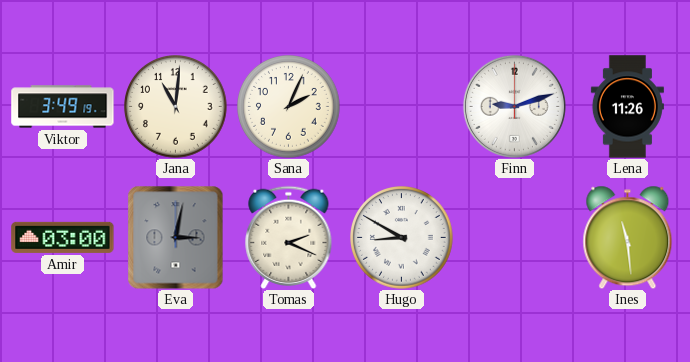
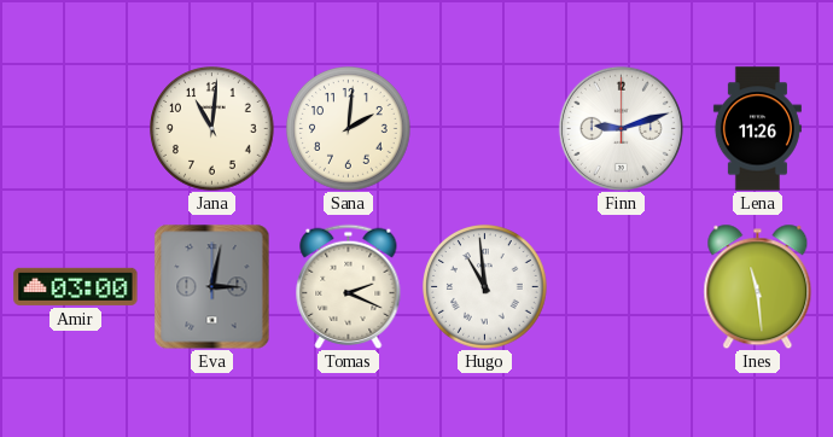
Viktor: 3:49 -> none (63, 107)
Sana: 2:04 -> 2:01 (349, 129)
Hugo: 8:50 -> 10:59 (485, 287)
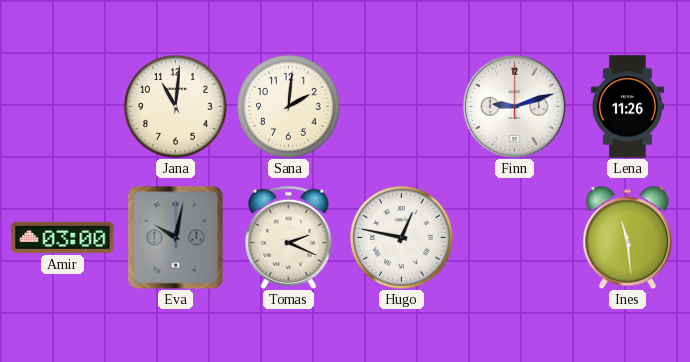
Eva: 3:02 -> 10:02 (176, 238)
Hugo: 10:59 -> 12:47 (402, 238)
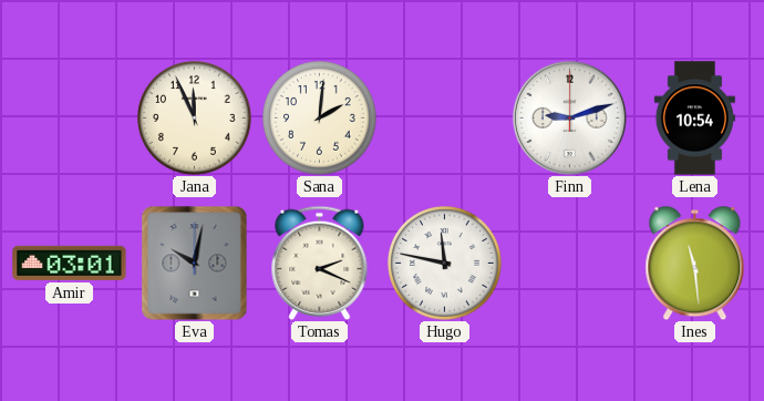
Jana: 11:01 -> 11:56 (195, 119)
Lena: 11:26 -> 10:54 (694, 119)
Amir: 03:00 -> 03:01 (70, 263)
Hugo: 12:47 -> 11:47 (445, 264)
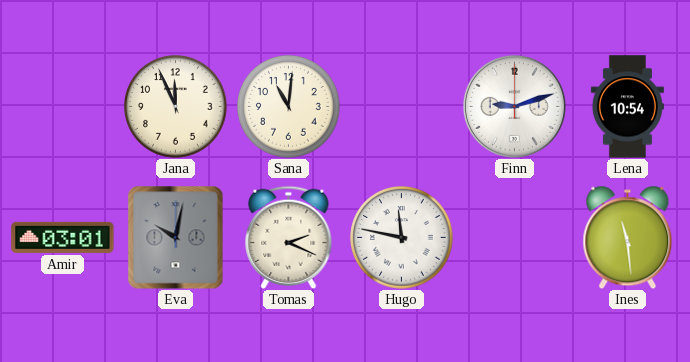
Sana: 2:01 -> 11:01 (289, 107)
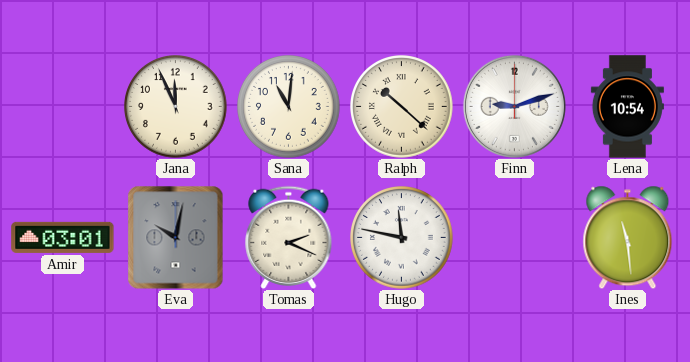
Ralph: none -> 10:22 (402, 107)
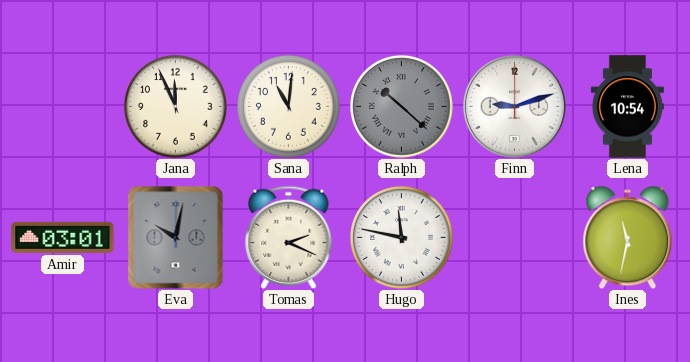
Ralph dial: cream -> grey (402, 107)
Ines: 11:29 -> 11:32 (628, 237)
